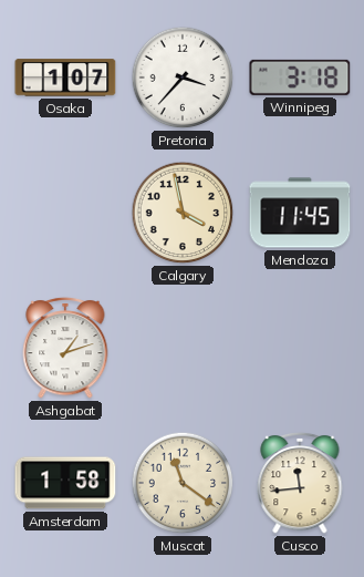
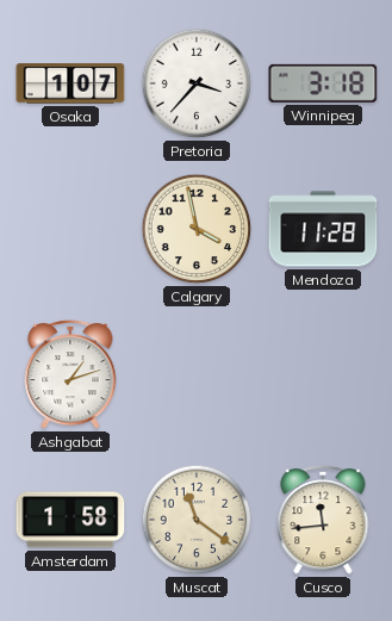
Mendoza: 11:45 -> 11:28 (323, 229)
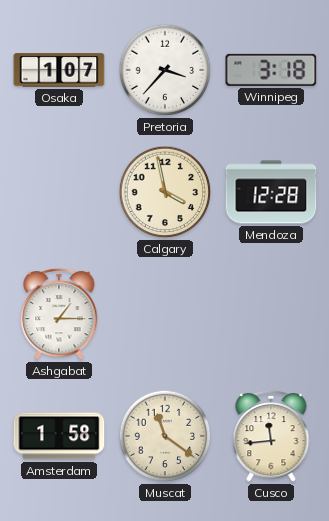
Mendoza: 11:28 -> 12:28 (271, 192)
Ashgabat: 1:12 -> 1:15 (59, 314)
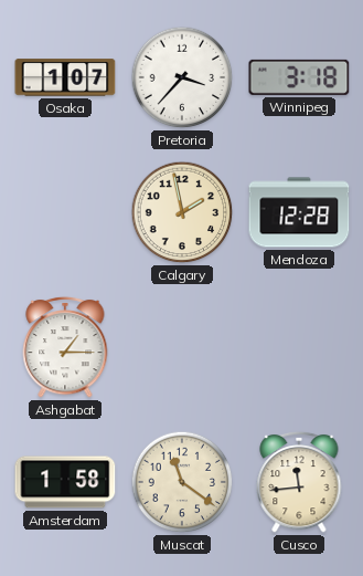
Calgary: 3:58 -> 1:58 (182, 212)
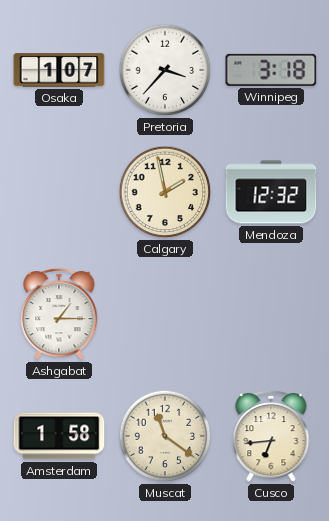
Mendoza: 12:28 -> 12:32 (271, 192)
Cusco: 11:44 -> 6:44 (271, 436)
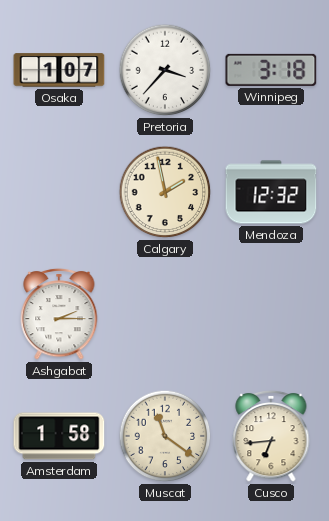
Ashgabat: 1:15 -> 2:15 (59, 314)
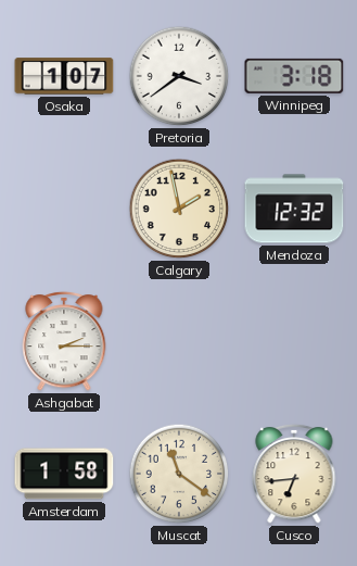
Pretoria: 3:37 -> 3:39 (179, 76)
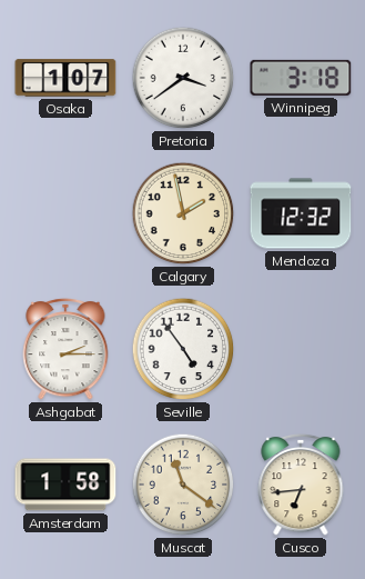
Seville: none -> 4:54 (183, 349)
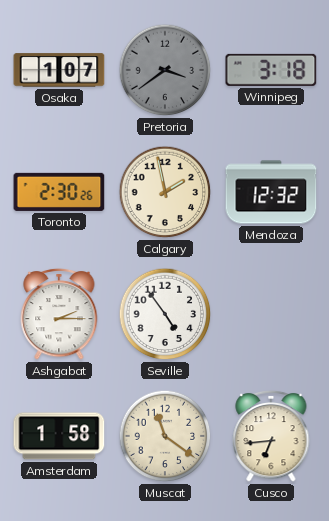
Pretoria dial: white -> grey (165, 70)
Toronto: none -> 2:30 (59, 192)
